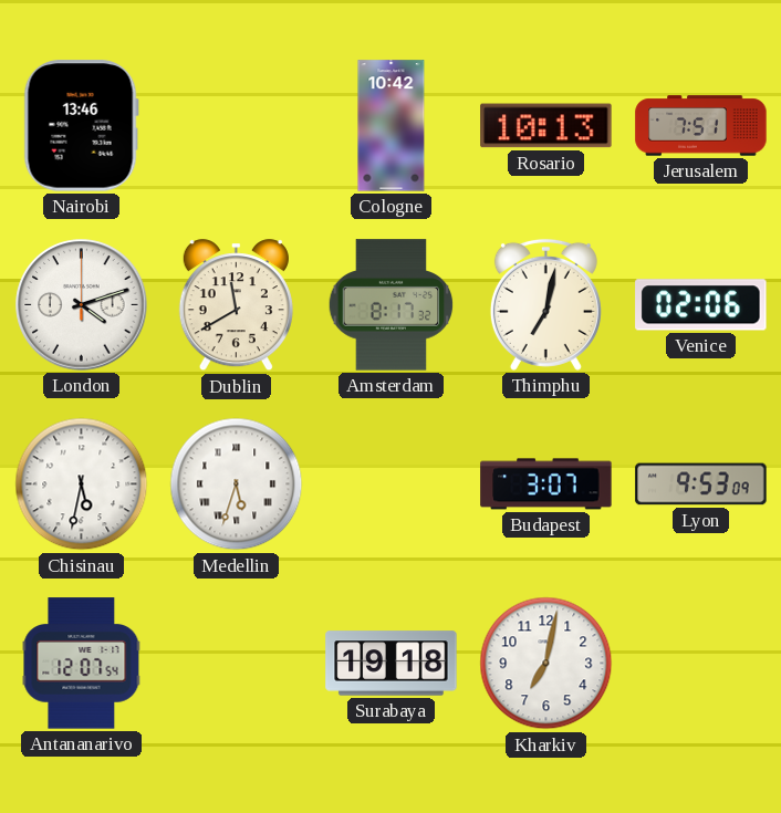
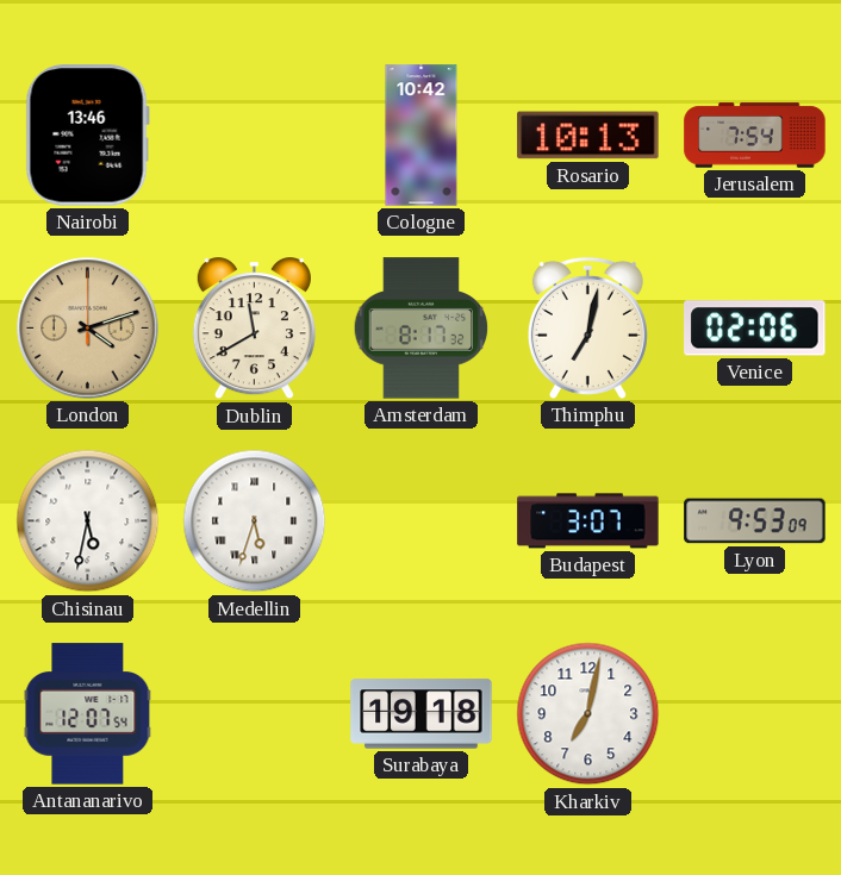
Jerusalem: 7:51 -> 7:54 (755, 136)
London dial: white -> champagne (88, 329)
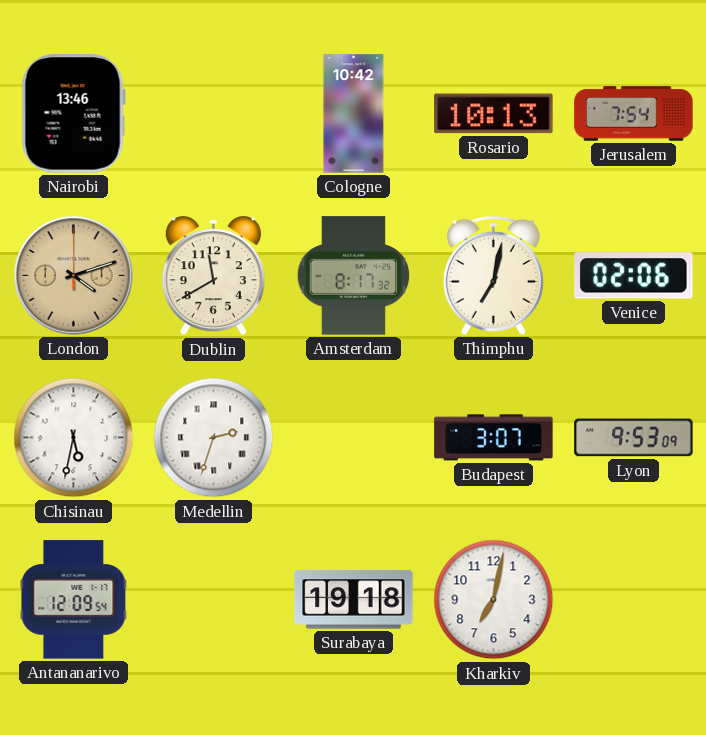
Medellin: 5:33 -> 2:33 (214, 438)
Antananarivo: 12:07 -> 12:09 (74, 600)
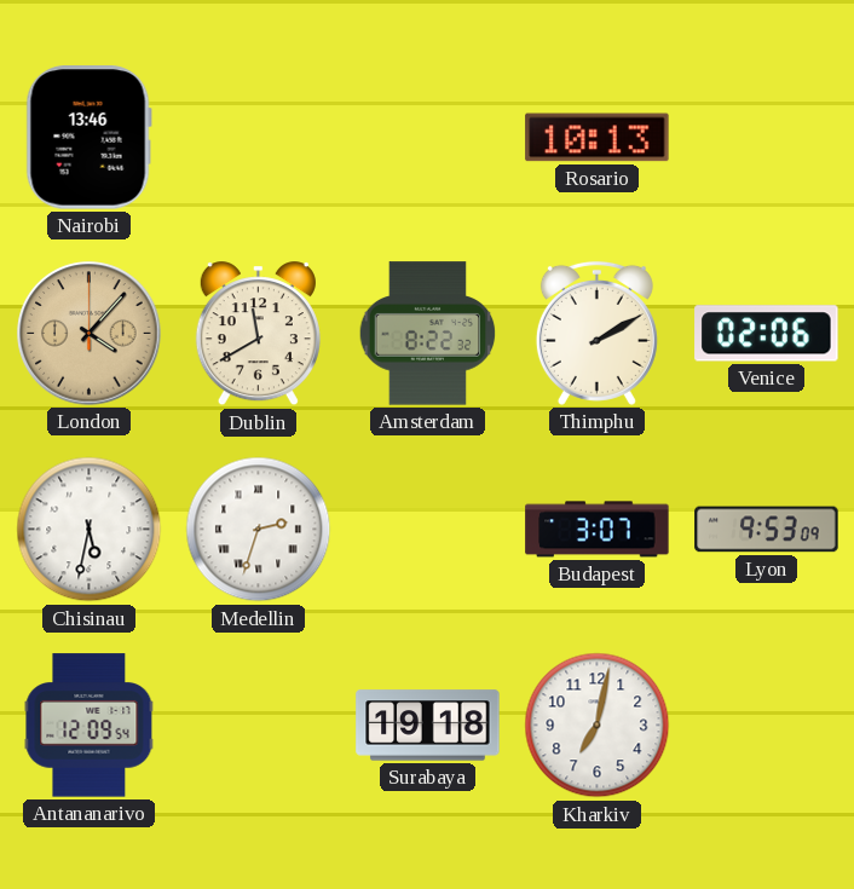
Cologne: 10:42 -> none (354, 114)
Jerusalem: 7:54 -> none (634, 114)
London: 4:12 -> 4:07 (90, 334)
Amsterdam: 8:17 -> 8:22 (428, 334)
Thimphu: 7:02 -> 2:10 (596, 333)
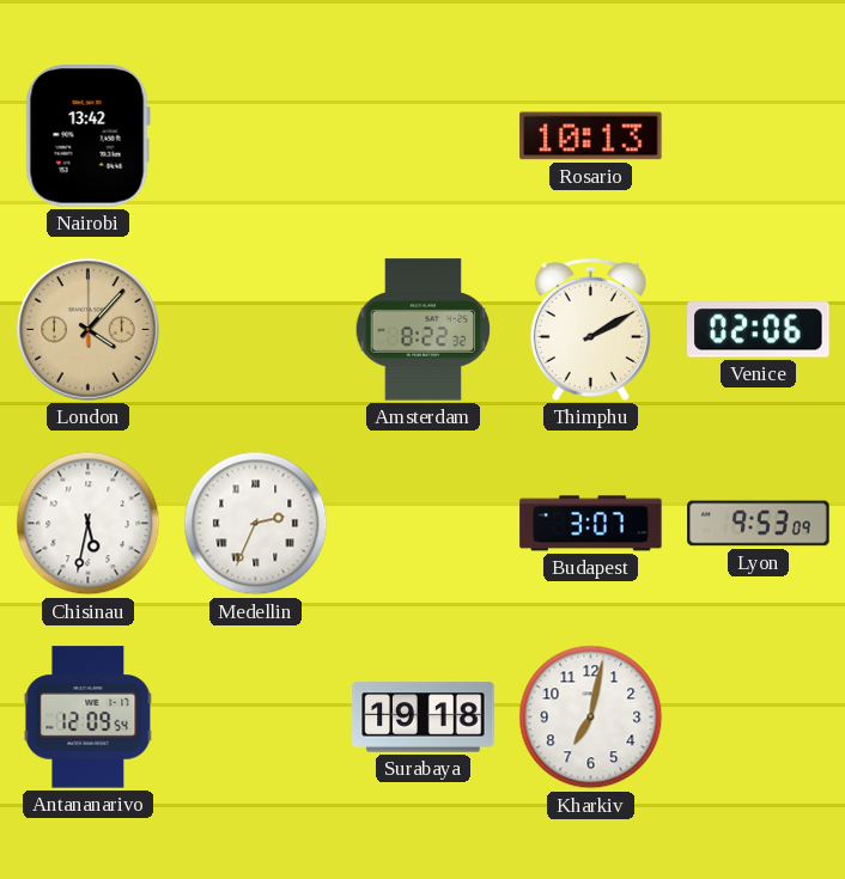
Nairobi: 13:46 -> 13:42 (87, 136)
Dublin: 11:40 -> none (258, 334)
Medellin: 2:33 -> 2:34 (256, 524)
